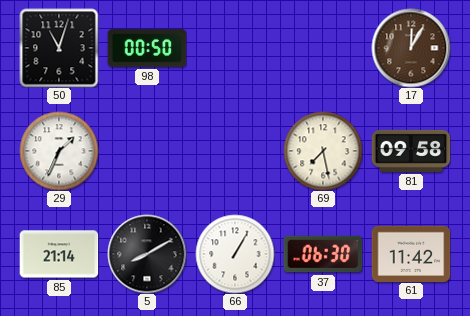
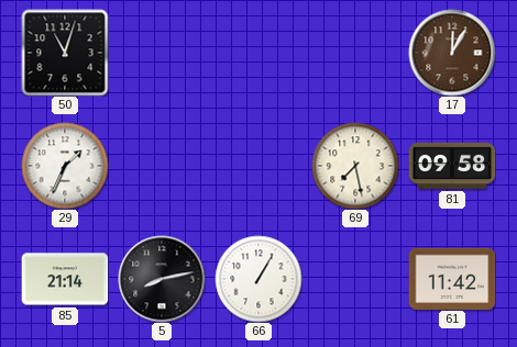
98: 00:50 -> none (147, 48)
5: 8:10 -> 8:13 (162, 279)
37: 06:30 -> none (323, 254)
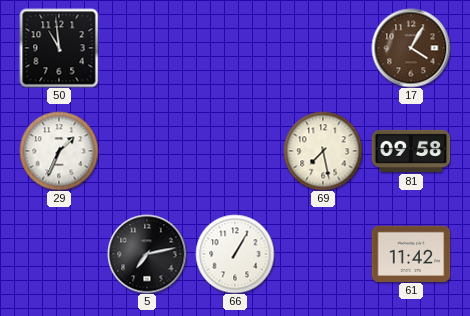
50: 11:03 -> 10:59 (59, 48)
17: 12:05 -> 4:05 (411, 48)
85: 21:14 -> none (65, 279)
5: 8:13 -> 7:13 (147, 254)
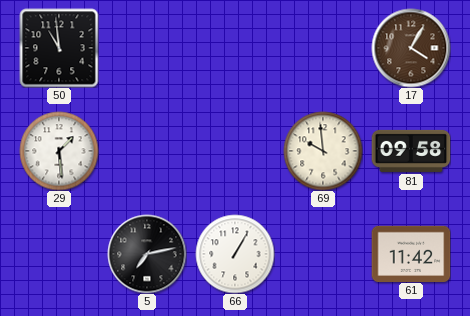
29: 1:34 -> 1:29 (59, 151)
69: 7:28 -> 9:59 (323, 151)
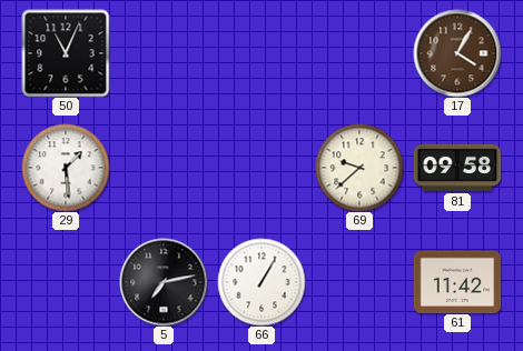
50: 10:59 -> 11:04 (66, 53)
69: 9:59 -> 9:38 (359, 168)
